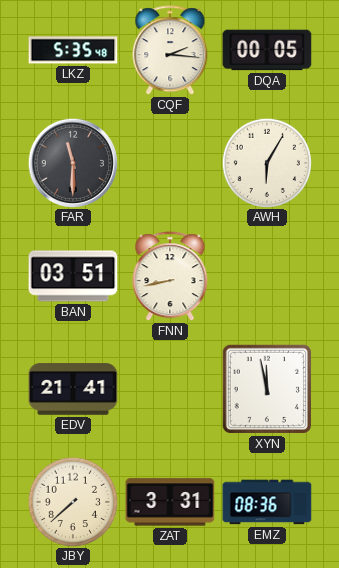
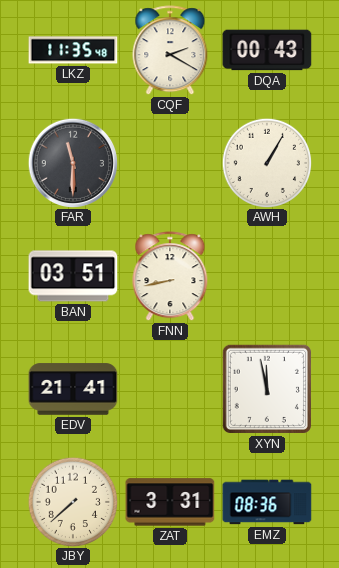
LKZ: 5:35 -> 11:35 (73, 50)
CQF: 2:16 -> 2:20 (170, 51)
DQA: 00:05 -> 00:43 (267, 50)
AWH: 6:05 -> 1:05 (266, 162)
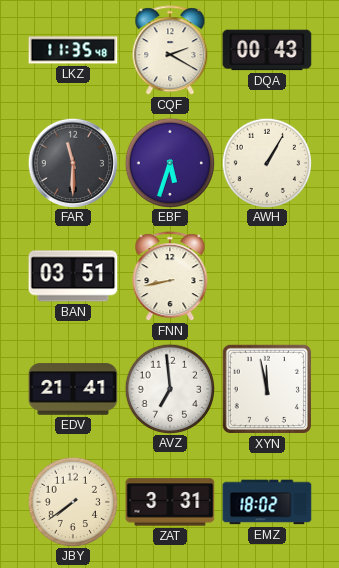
EBF: none -> 5:33 (169, 162)
AVZ: none -> 6:59 (169, 388)
JBY: 7:38 -> 7:39 (72, 501)
EMZ: 08:36 -> 18:02 (267, 502)
